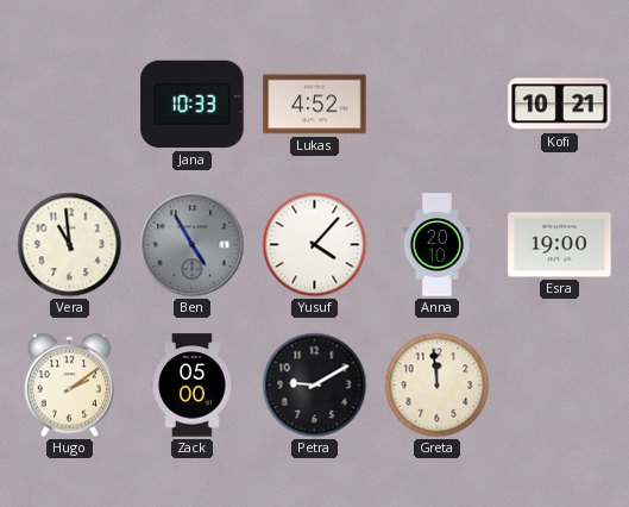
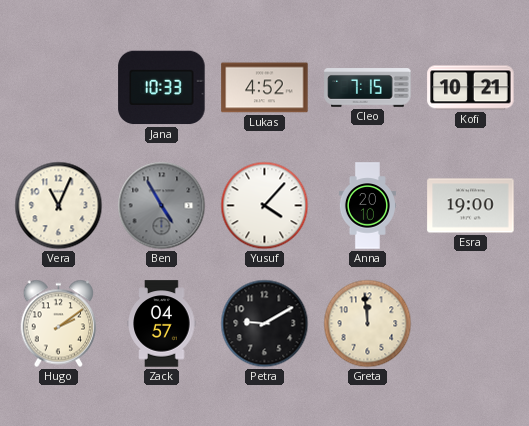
Cleo: none -> 7:15 (368, 88)
Vera: 10:59 -> 11:04 (59, 206)
Zack: 05:00 -> 04:57 (162, 324)
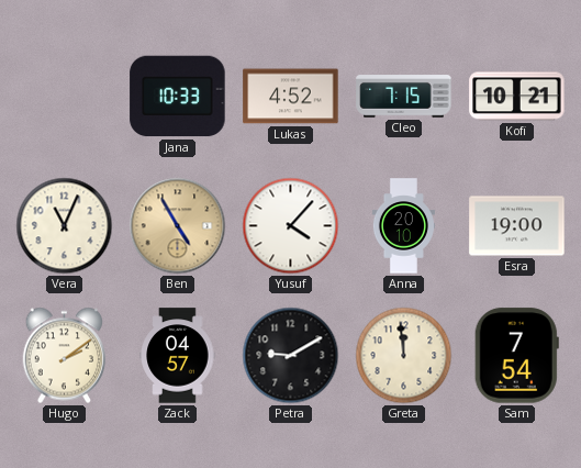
Ben dial: grey -> champagne (178, 226)
Sam: none -> 7:54 (516, 356)
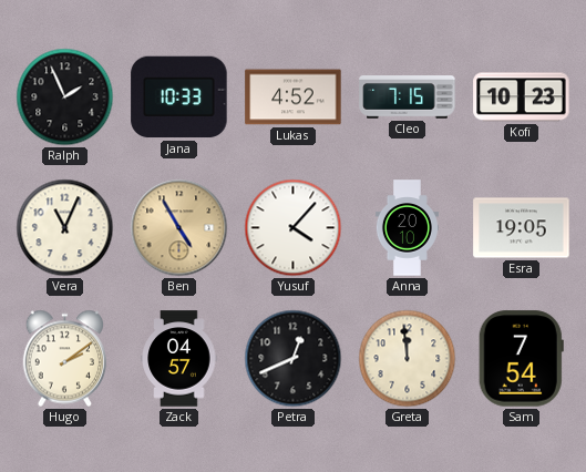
Ralph: none -> 1:56 (65, 98)
Kofi: 10:21 -> 10:23 (522, 98)
Esra: 19:00 -> 19:05 (522, 228)
Petra: 9:10 -> 12:41 (294, 359)
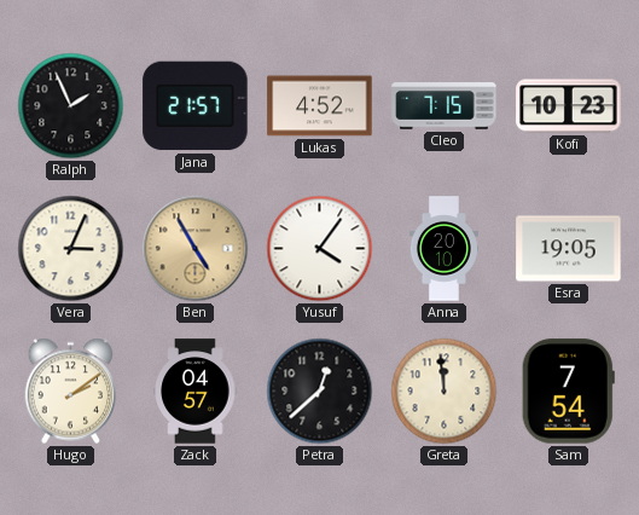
Jana: 10:33 -> 21:57 (196, 106)
Vera: 11:04 -> 3:04 (71, 249)
Yusuf: 4:07 -> 4:06 (320, 249)
Petra: 12:41 -> 12:38 (320, 392)
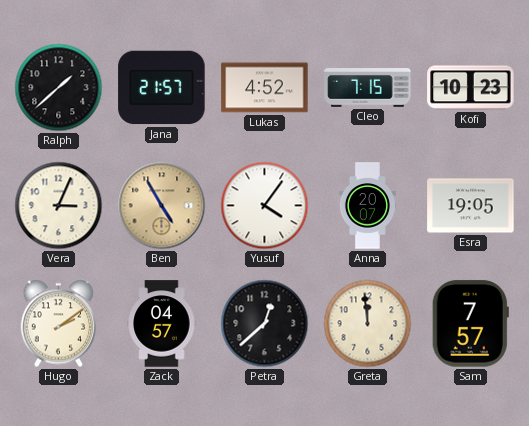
Ralph: 1:56 -> 1:38 (59, 88)
Anna: 20:10 -> 20:07 (367, 206)
Sam: 7:54 -> 7:57 (470, 324)
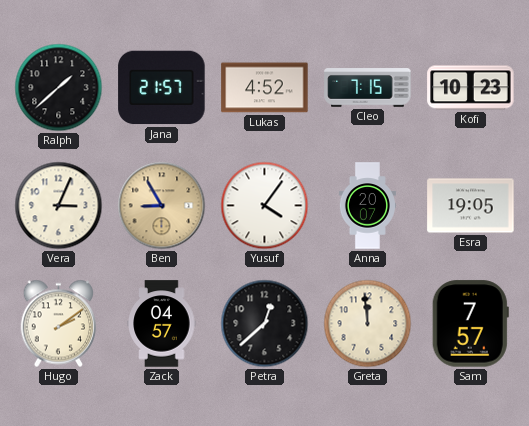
Ben: 4:55 -> 8:55 (162, 206)
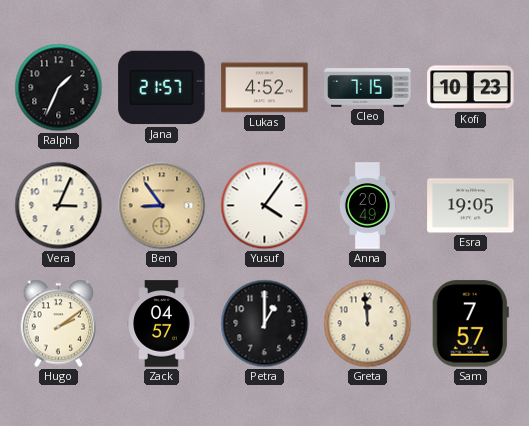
Ralph: 1:38 -> 1:34 (59, 88)
Ben: 8:55 -> 8:54 (162, 206)
Anna: 20:07 -> 20:49 (367, 206)
Petra: 12:38 -> 1:00 (265, 324)
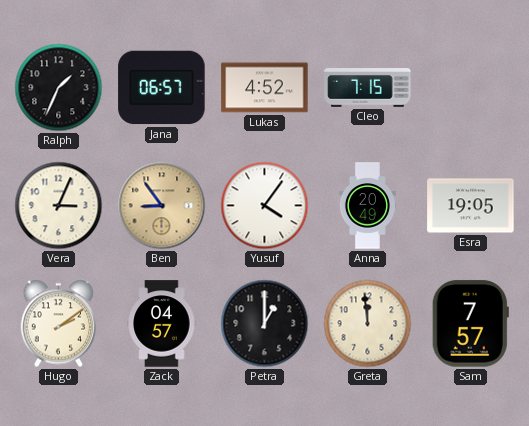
Jana: 21:57 -> 06:57 (162, 88)
Kofi: 10:23 -> none (471, 88)
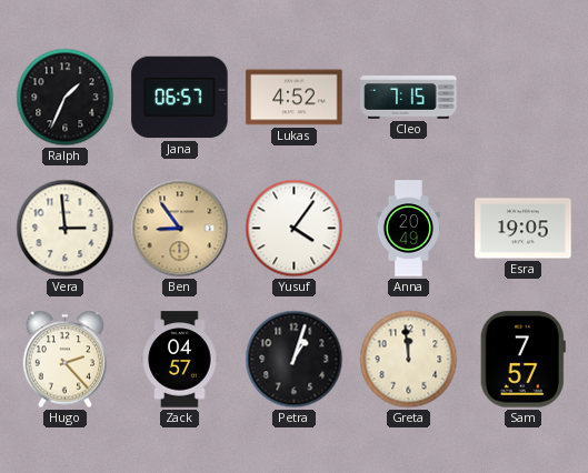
Vera: 3:04 -> 2:59 (66, 229)
Hugo: 2:09 -> 2:23 (66, 360)
Petra: 1:00 -> 1:03 (295, 360)
